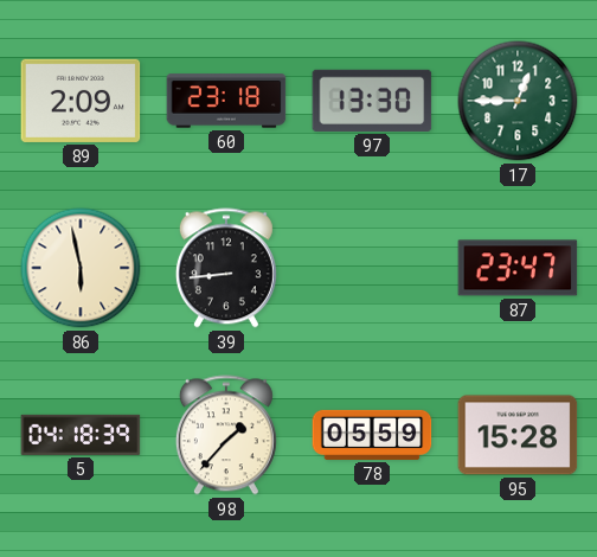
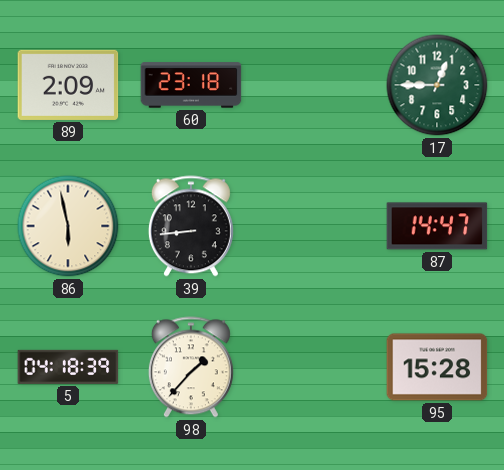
97: 13:30 -> none (372, 101)
87: 23:47 -> 14:47 (437, 226)
78: 05:59 -> none (372, 435)
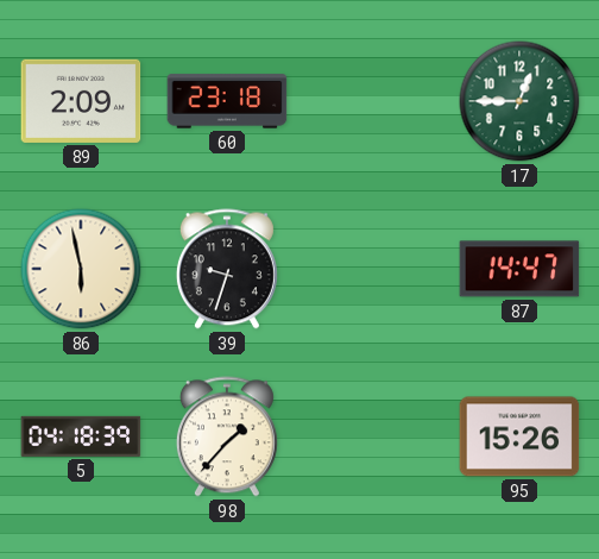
39: 8:44 -> 9:33 (227, 269)
95: 15:28 -> 15:26 (519, 436)
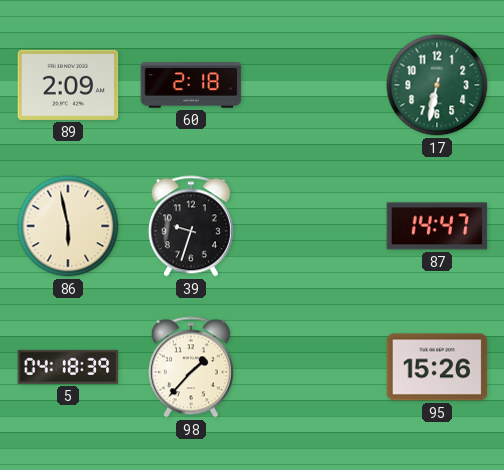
60: 23:18 -> 2:18 (191, 85)
17: 12:45 -> 6:32 (437, 85)
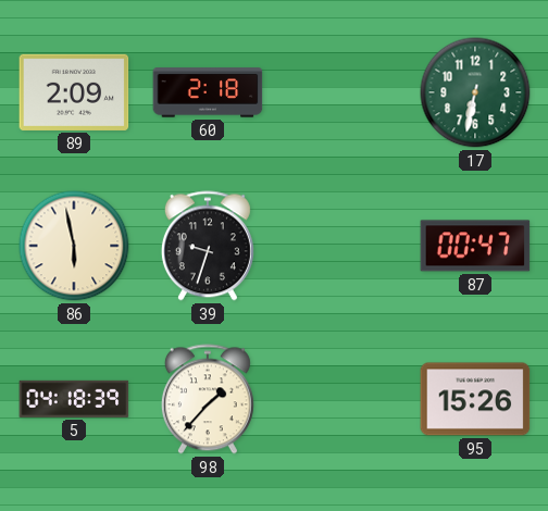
87: 14:47 -> 00:47 (475, 246)
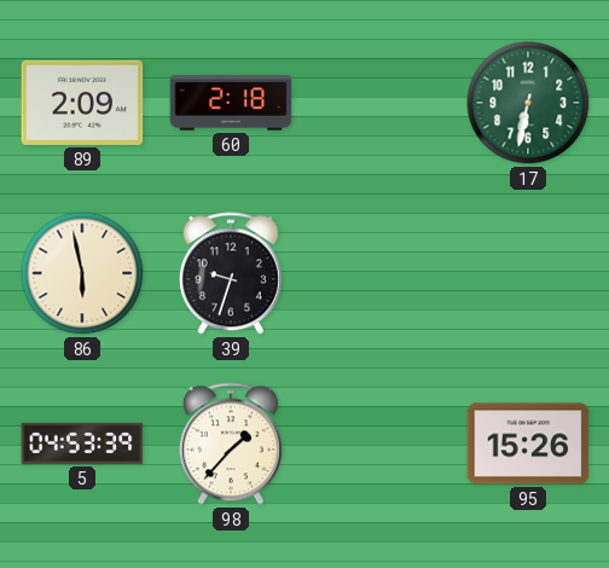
87: 00:47 -> none (475, 246)
5: 04:18 -> 04:53 (82, 444)
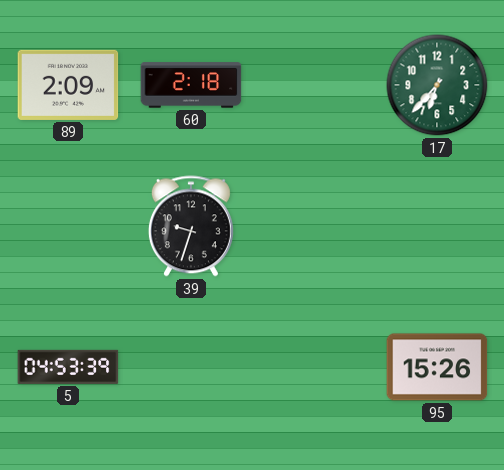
17: 6:32 -> 6:37 (437, 85)
86: 5:58 -> none (82, 273)
98: 1:37 -> none (231, 444)
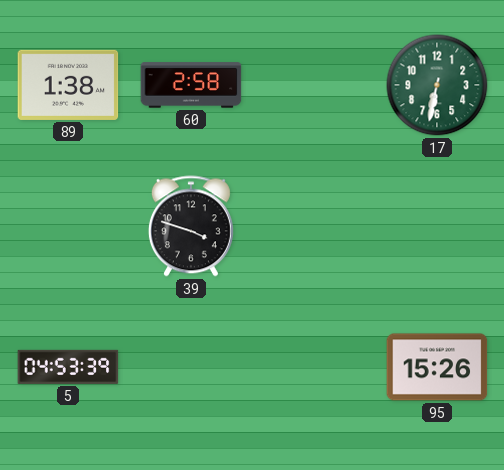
89: 2:09 -> 1:38 (68, 85)
60: 2:18 -> 2:58 (191, 85)
17: 6:37 -> 6:32 (437, 85)
39: 9:33 -> 3:48 (191, 226)
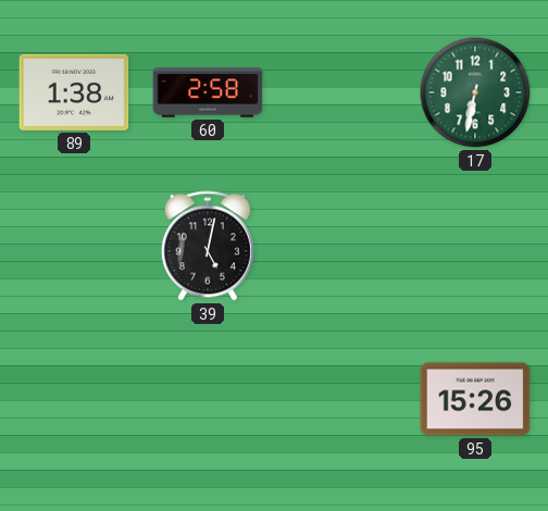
39: 3:48 -> 5:02 (208, 246)
5: 04:53 -> none (68, 367)
